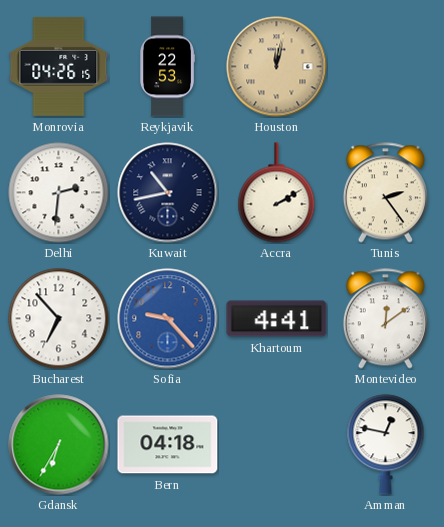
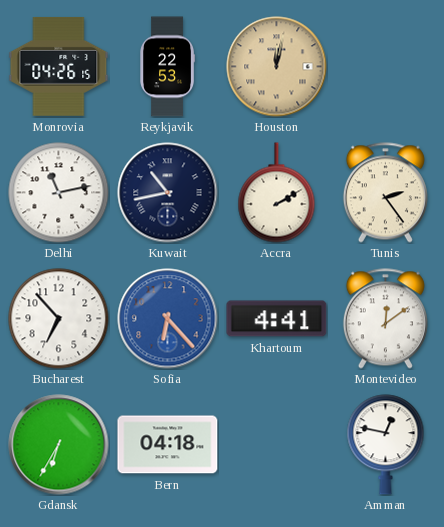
Delhi: 2:31 -> 11:13 (59, 193)
Sofia: 9:23 -> 6:23 (168, 319)
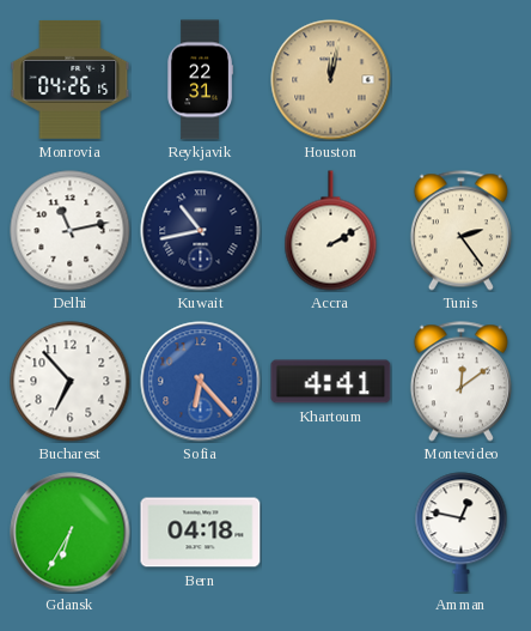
Reykjavik: 22:53 -> 22:31 (200, 80)
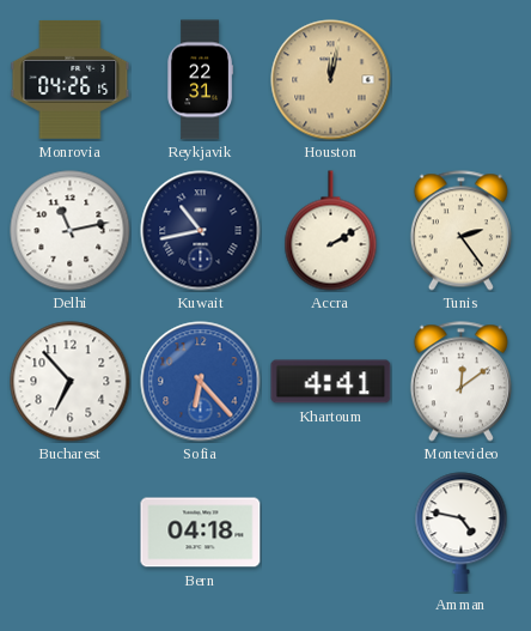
Gdansk: 6:35 -> none (71, 533)
Amman: 12:47 -> 4:47 (462, 533)
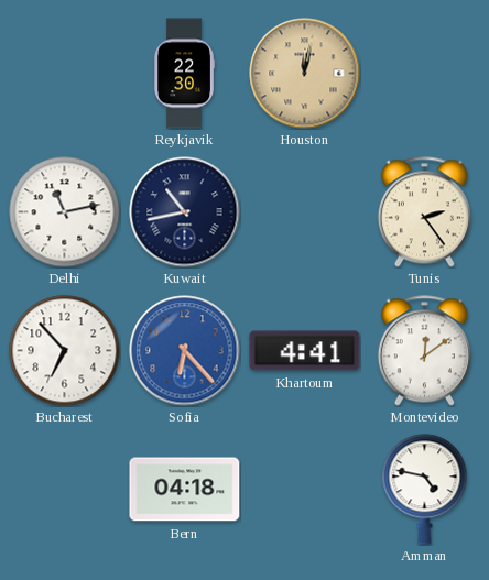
Monrovia: 04:26 -> none (71, 79)
Reykjavik: 22:31 -> 22:30 (184, 74)
Accra: 2:10 -> none (331, 231)
